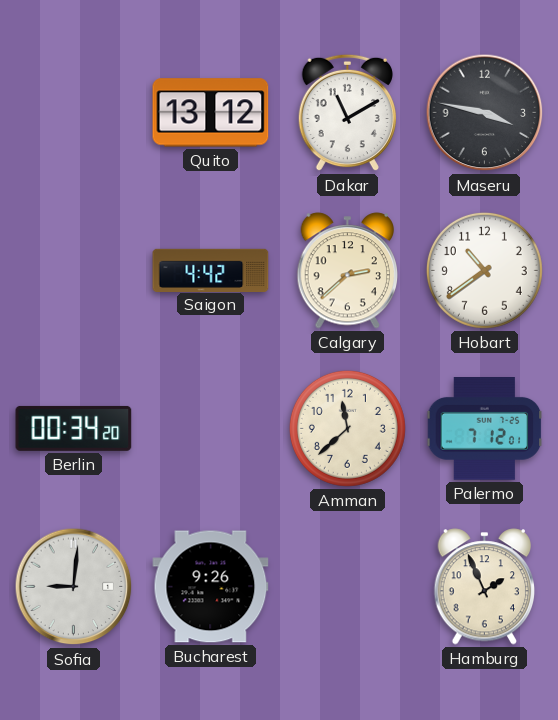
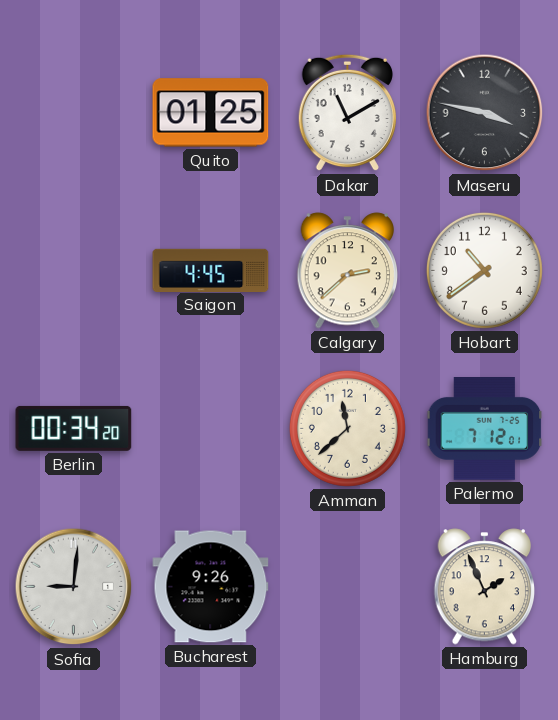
Quito: 13:12 -> 01:25 (211, 113)
Saigon: 4:42 -> 4:45 (211, 270)
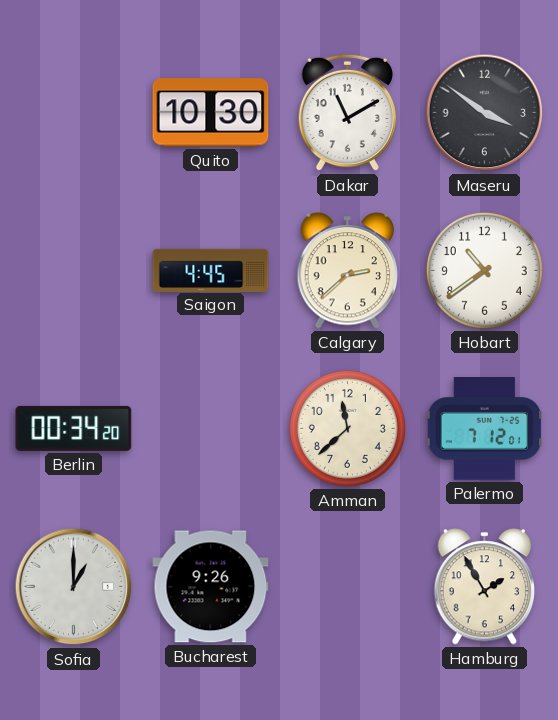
Quito: 01:25 -> 10:30 (211, 113)
Maseru: 3:47 -> 3:51 (485, 113)
Sofia: 9:01 -> 1:00 (74, 587)
Hamburg: 1:56 -> 1:55 (485, 587)
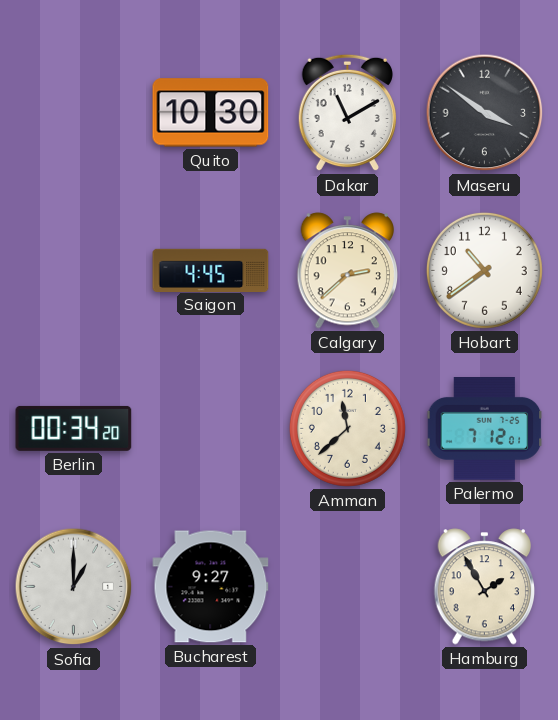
Bucharest: 9:26 -> 9:27 (211, 587)
